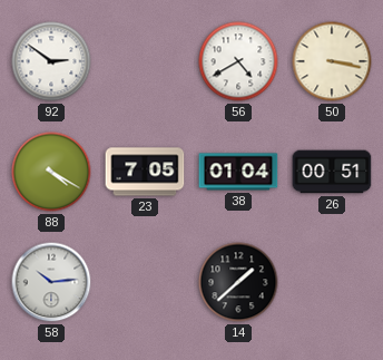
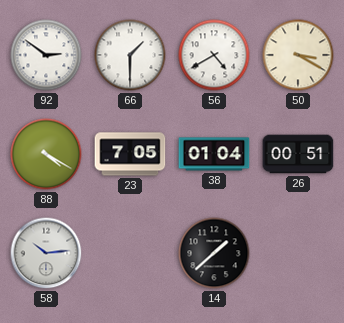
66: none -> 1:30 (130, 55)
50: 3:17 -> 3:20 (298, 55)
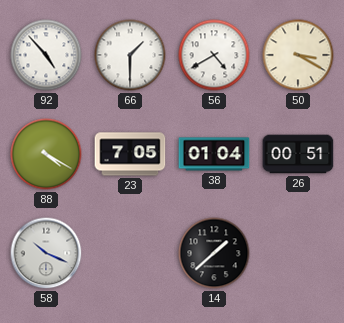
92: 2:51 -> 4:53 (46, 55)
58: 10:14 -> 10:19 (46, 253)
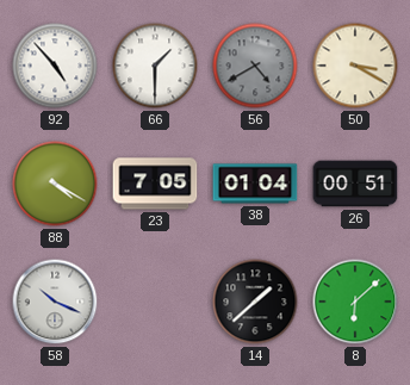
56 dial: white -> grey (255, 66)
8: none -> 6:08 (355, 302)
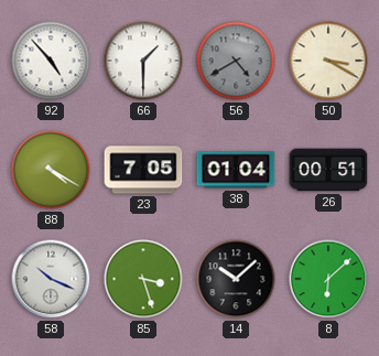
85: none -> 3:27 (143, 279)
14: 1:38 -> 10:08 (236, 279)
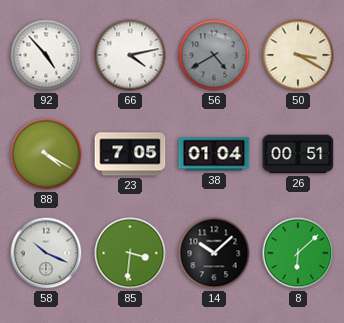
66: 1:30 -> 4:13 (130, 55)
85: 3:27 -> 3:31 (130, 253)
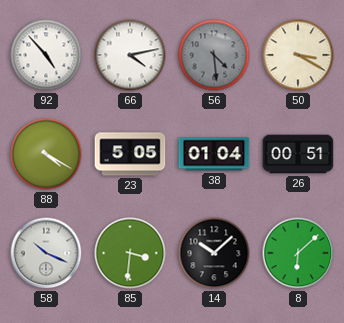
56: 4:40 -> 4:29 (214, 55)
23: 7:05 -> 5:05 (130, 154)
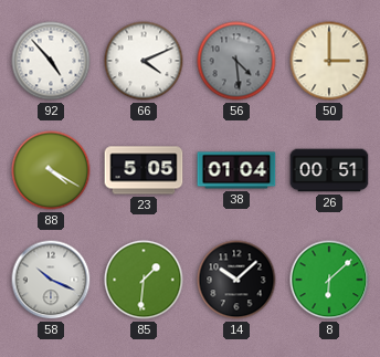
66: 4:13 -> 4:11 (144, 61)
50: 3:20 -> 3:00 (329, 61)
85: 3:31 -> 1:31 (144, 280)
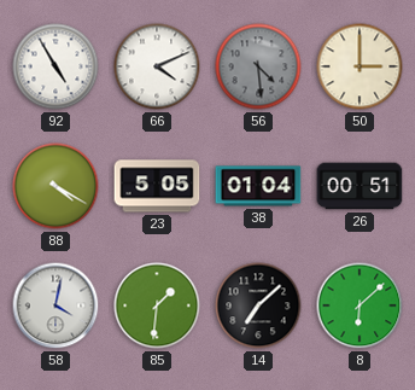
92: 4:53 -> 4:55 (55, 66)
58: 10:19 -> 4:02 (55, 305)
14: 10:08 -> 7:08 (258, 305)
